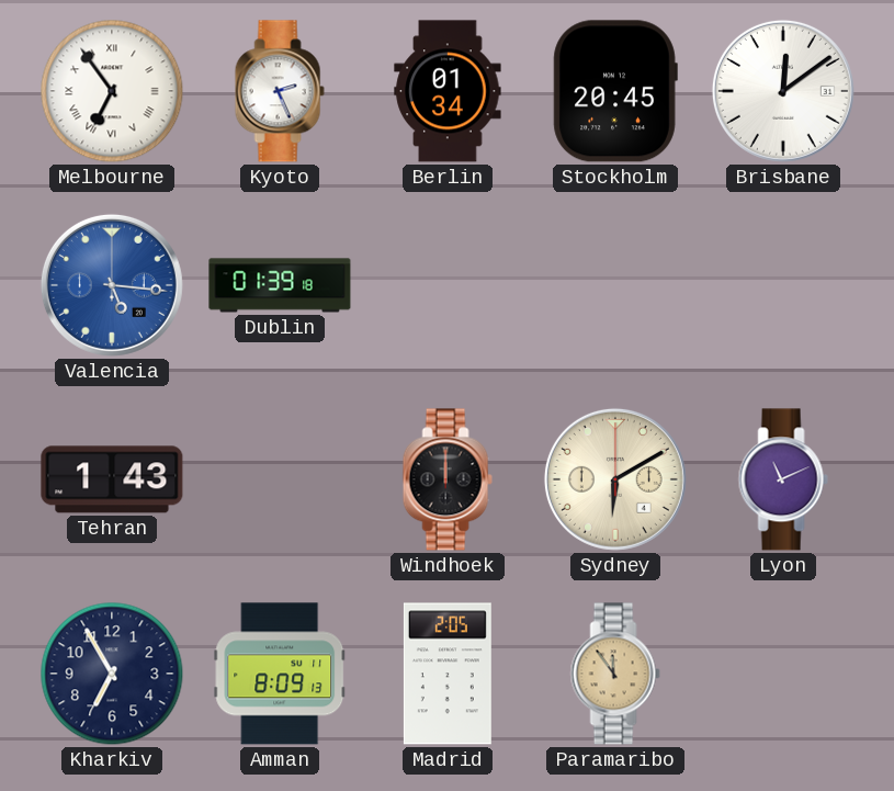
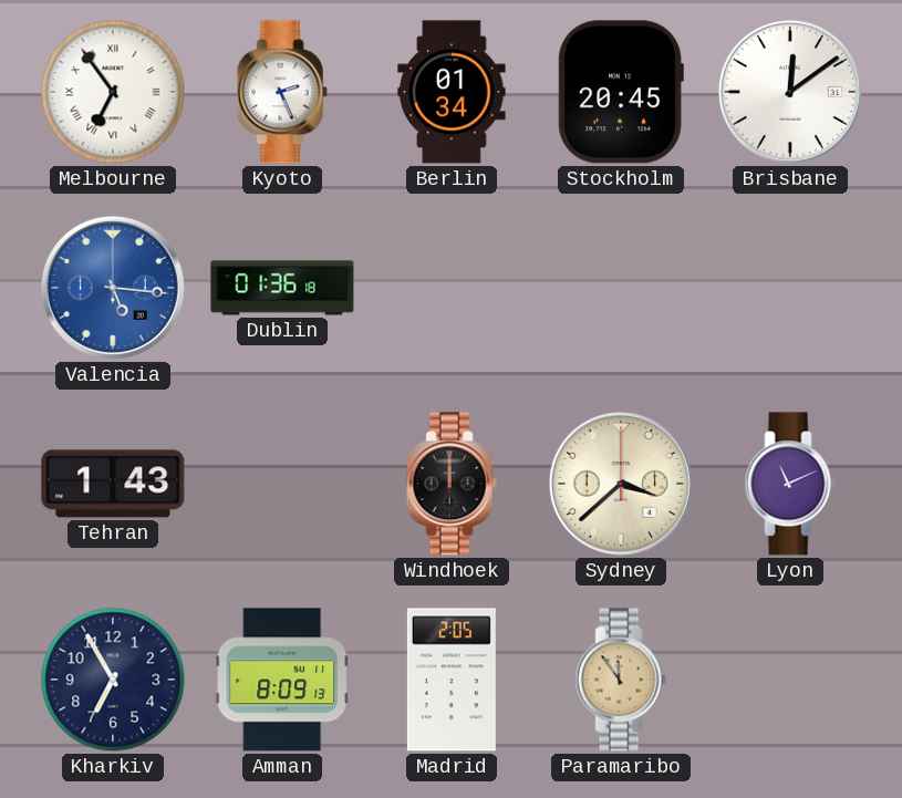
Dublin: 01:39 -> 01:36 (282, 288)
Sydney: 6:10 -> 3:38 (621, 484)
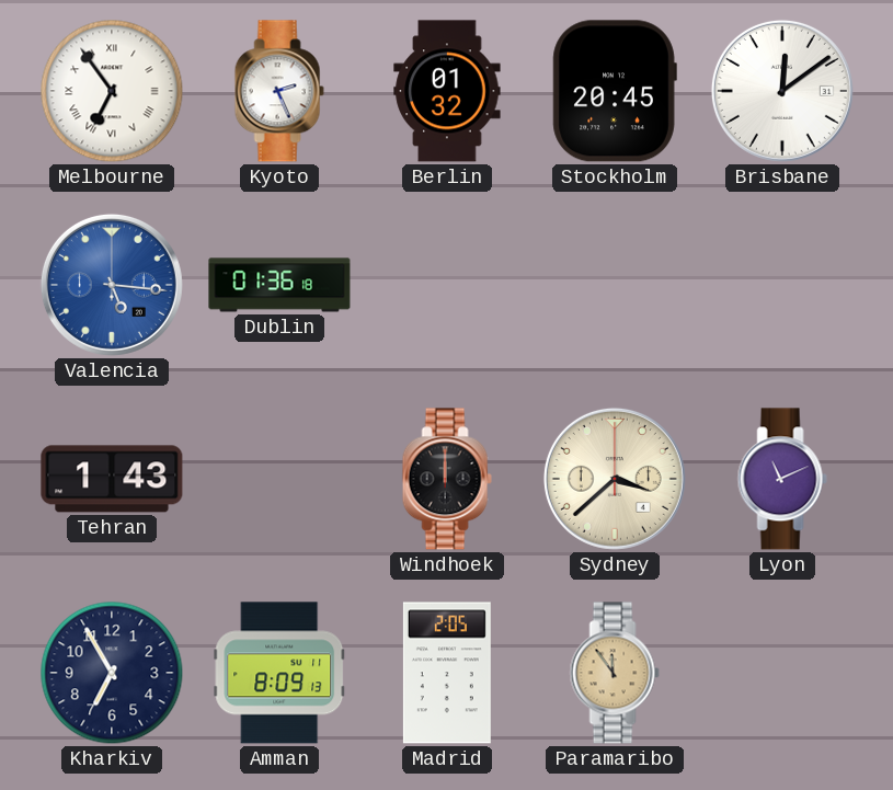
Berlin: 01:34 -> 01:32 (447, 91)
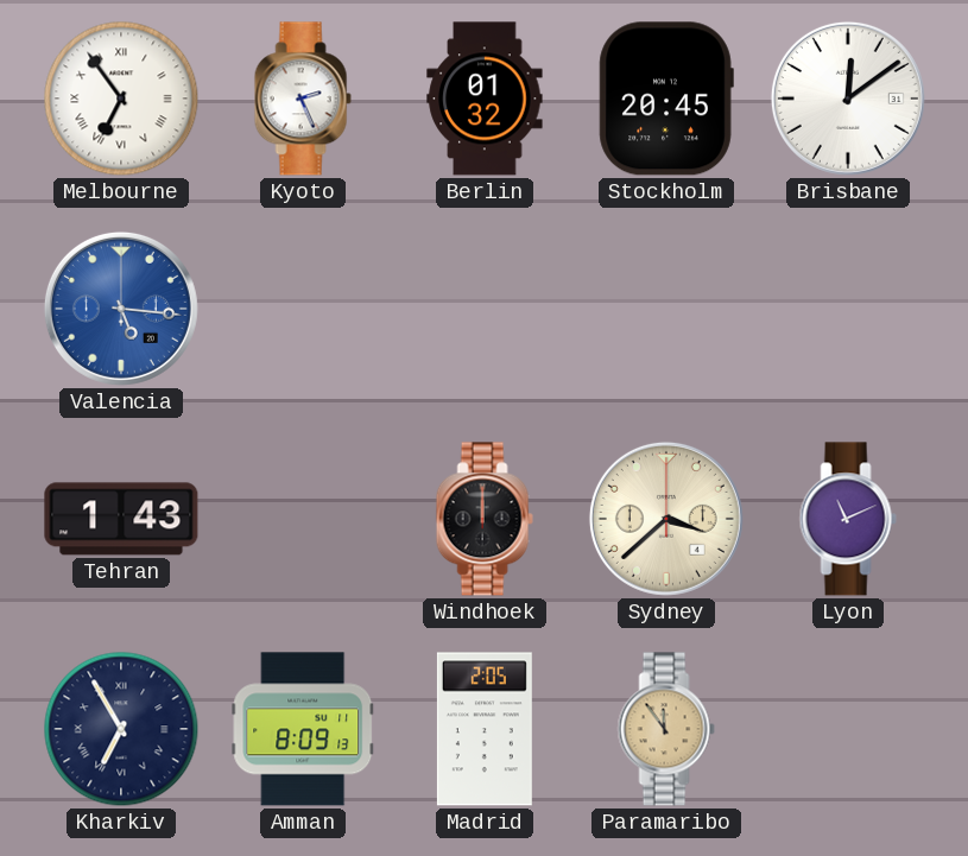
Dublin: 01:36 -> none (279, 285)
Kharkiv numerals: Arabic -> Roman (121, 729)
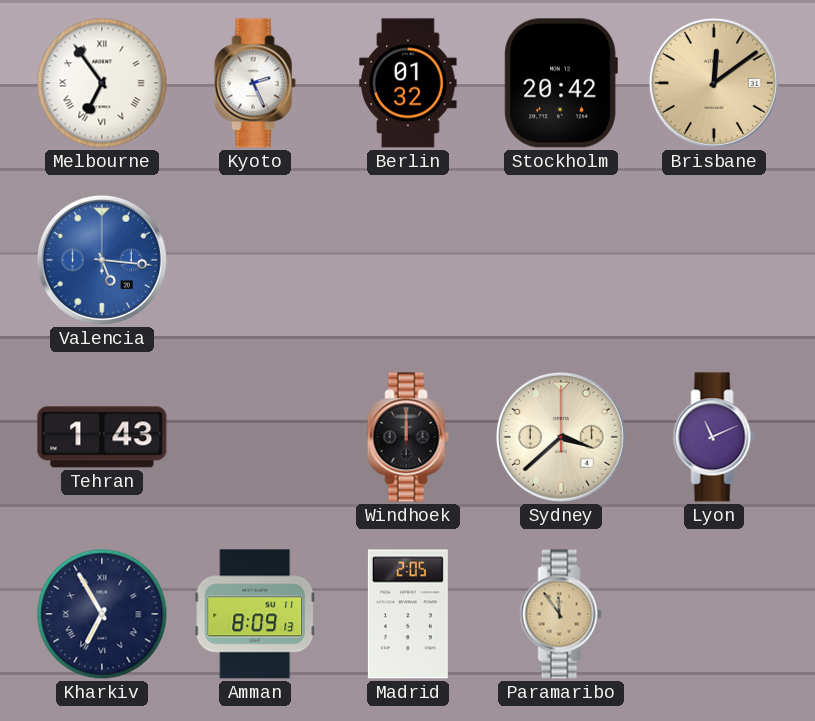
Stockholm: 20:45 -> 20:42 (561, 83)
Brisbane dial: white -> champagne (714, 83)
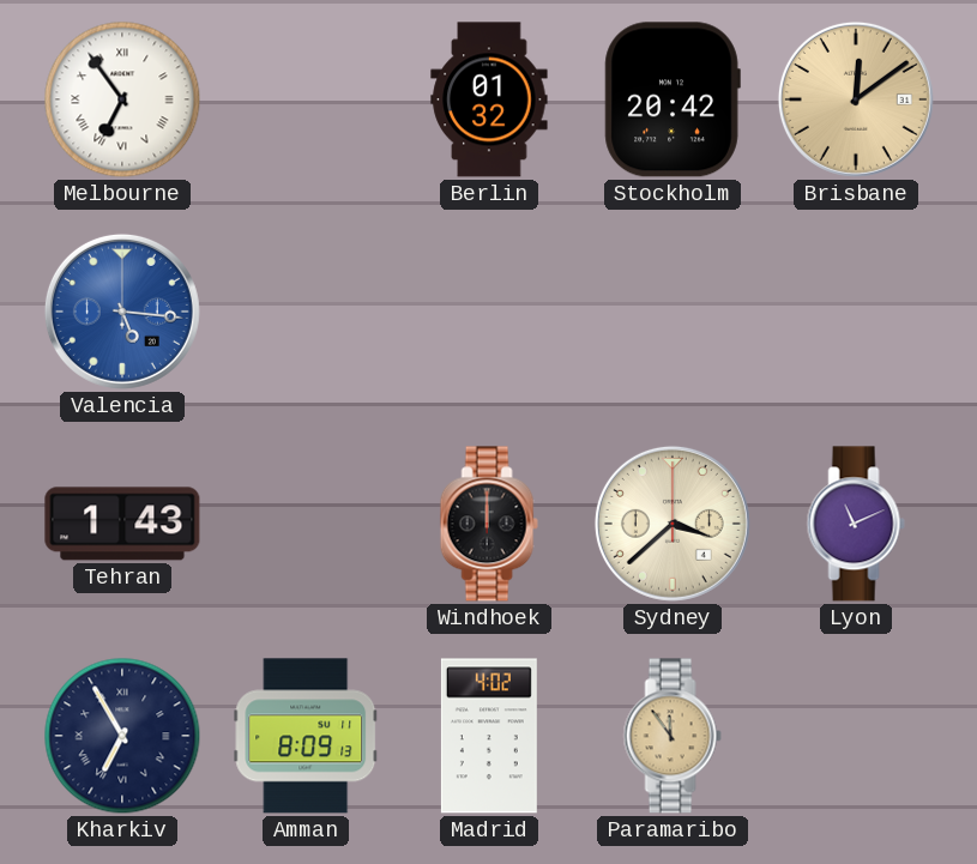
Kyoto: 2:26 -> none (255, 83)
Madrid: 2:05 -> 4:02 (489, 736)
